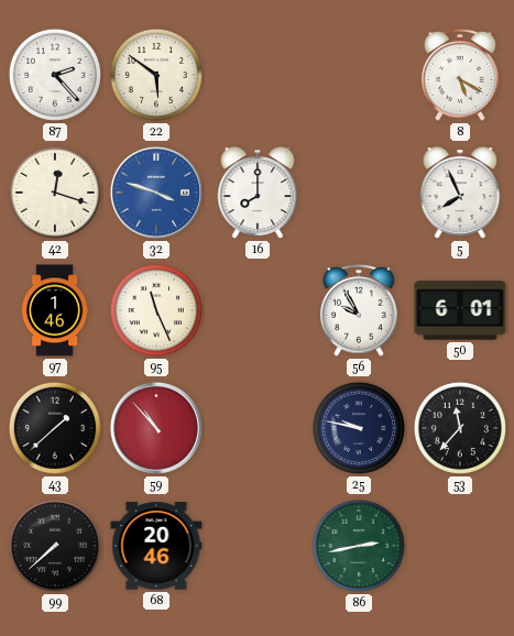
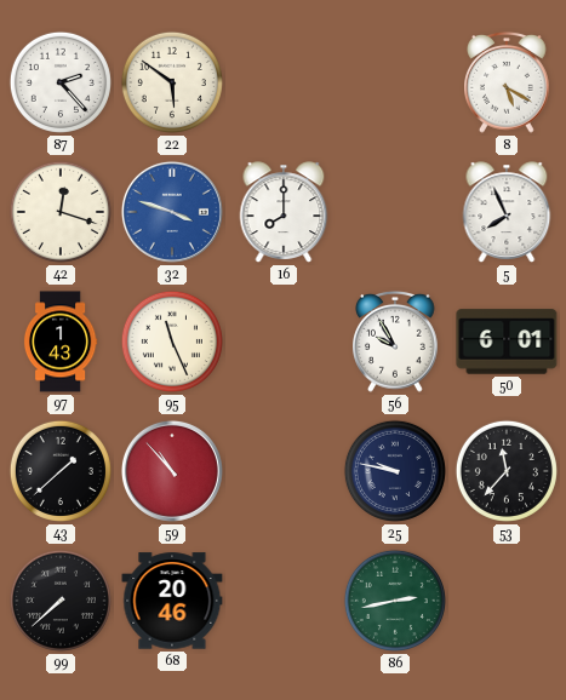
97: 1:46 -> 1:43 (61, 342)
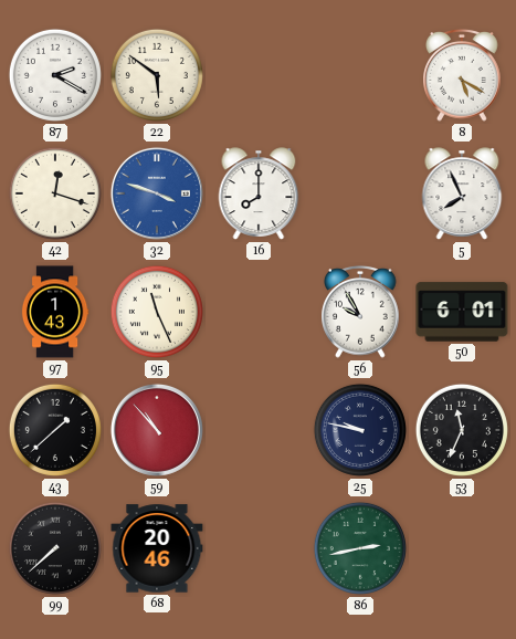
87: 2:23 -> 2:20 (55, 75)
53: 11:37 -> 11:34 (462, 430)
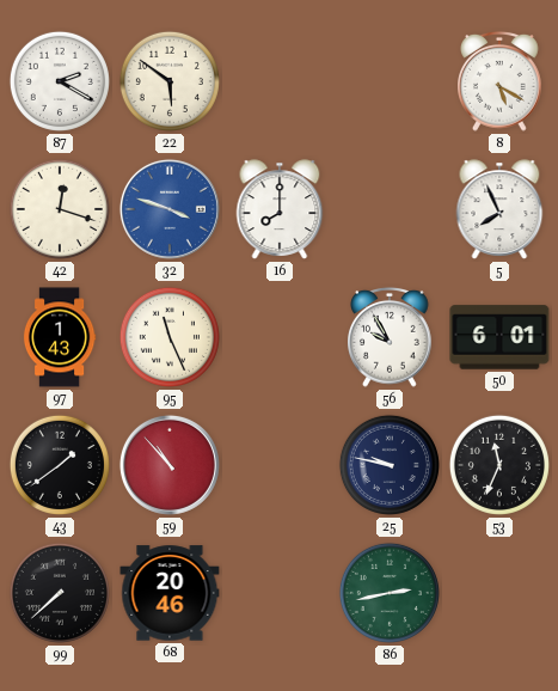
43: 1:38 -> 1:39 (60, 465)
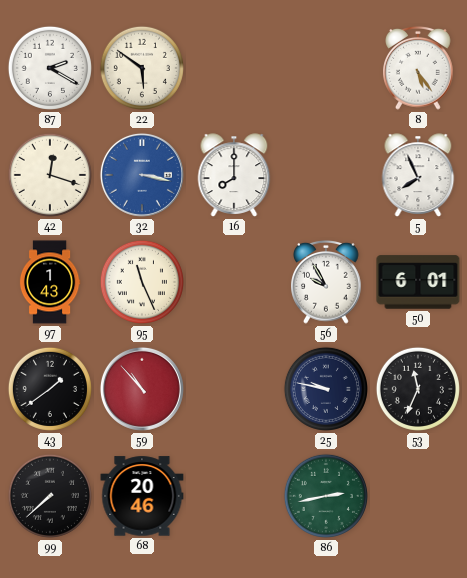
8: 5:20 -> 5:24 (418, 68)
32: 3:48 -> 3:17 (142, 175)
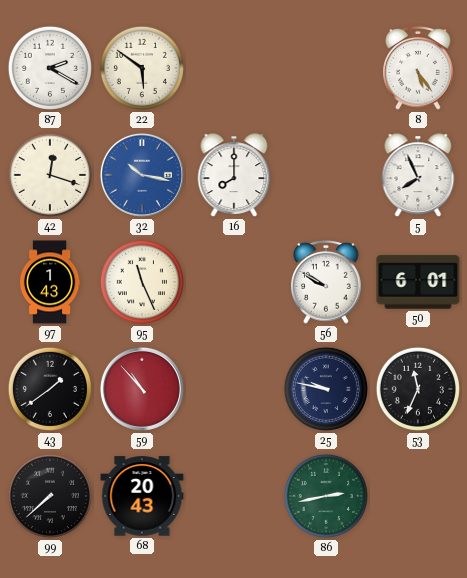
32: 3:17 -> 10:17 (142, 175)
56: 9:55 -> 9:50 (326, 282)
68: 20:46 -> 20:43 (142, 496)
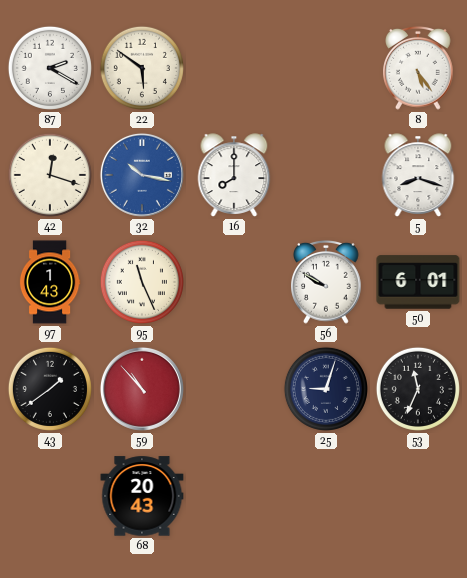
5: 7:56 -> 8:18 (418, 175)
25: 9:47 -> 9:03 (326, 389)
99: 7:38 -> none (50, 496)
86: 2:43 -> none (326, 496)
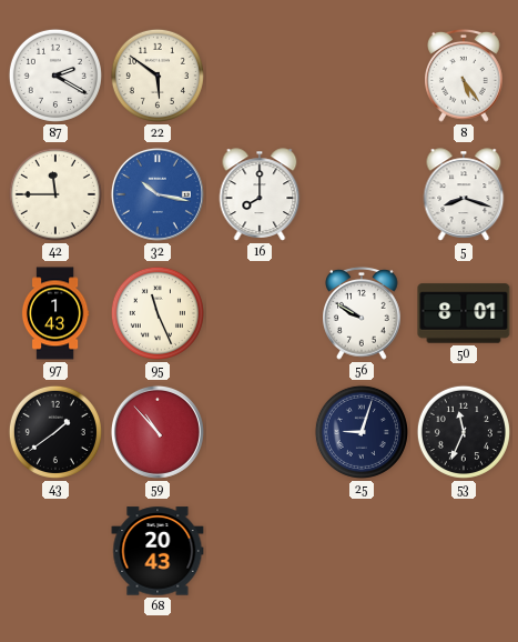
42: 12:18 -> 11:45 (55, 194)
50: 6:01 -> 8:01 (464, 313)
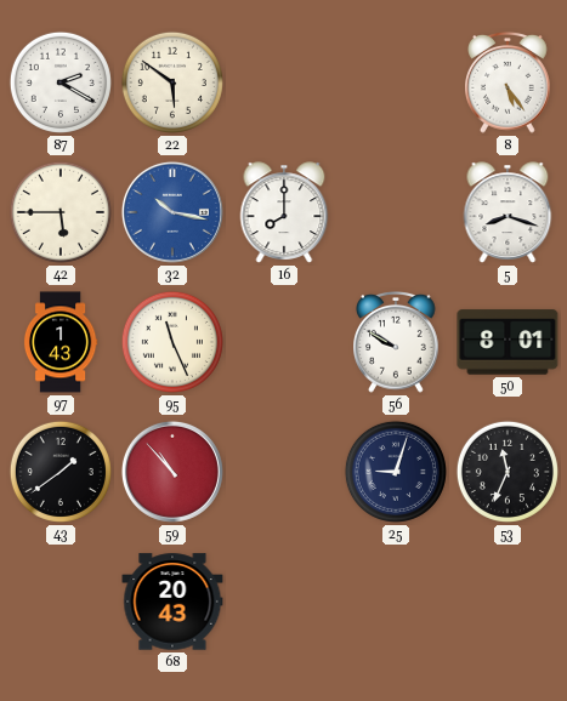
42: 11:45 -> 5:45 (61, 212)
